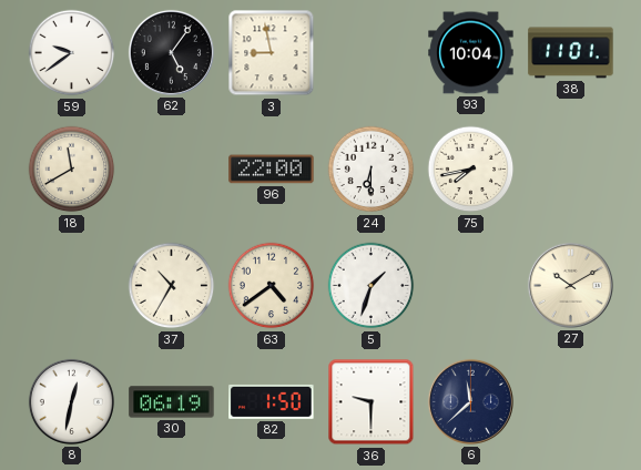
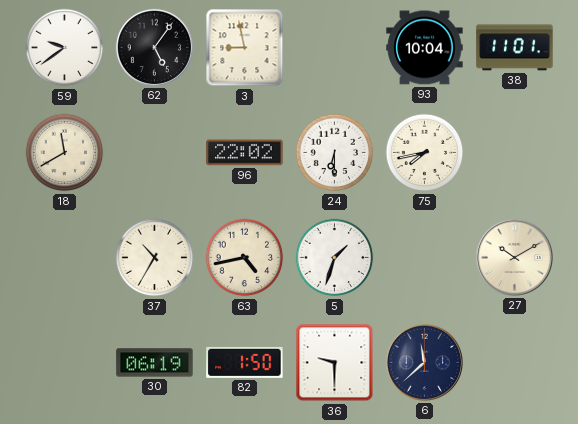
96: 22:00 -> 22:02 (245, 153)
63: 4:39 -> 4:43 (245, 258)
8: 12:32 -> none (71, 401)
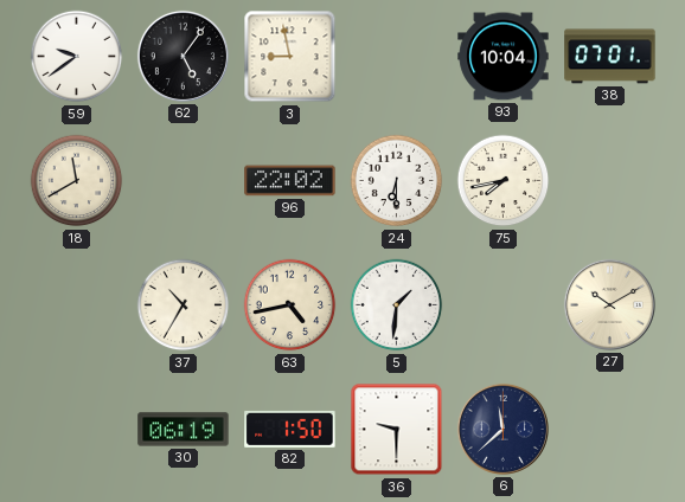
38: 11:01 -> 07:01 (610, 57)
5: 1:33 -> 1:31 (397, 305)
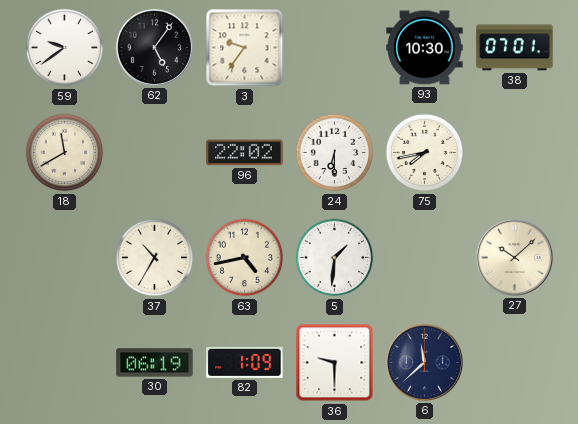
3: 8:58 -> 9:36 (245, 48)
93: 10:04 -> 10:30 (425, 48)
27: 10:10 -> 10:08 (514, 257)
82: 1:50 -> 1:09 (245, 362)
